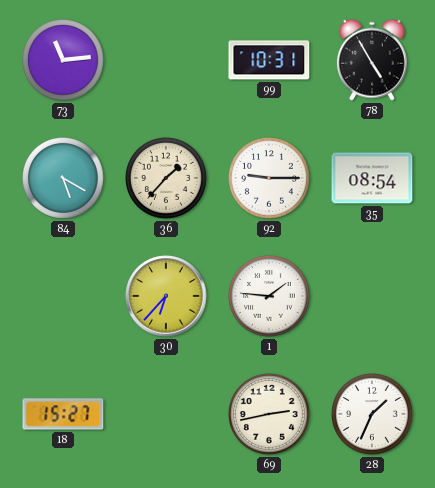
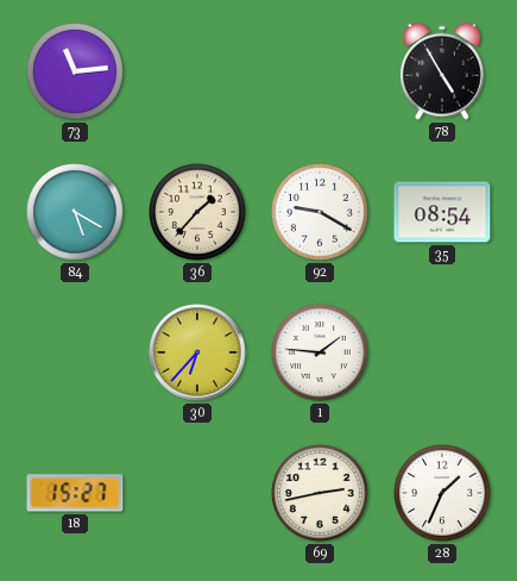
99: 10:31 -> none (269, 60)
92: 9:15 -> 9:20 (321, 213)
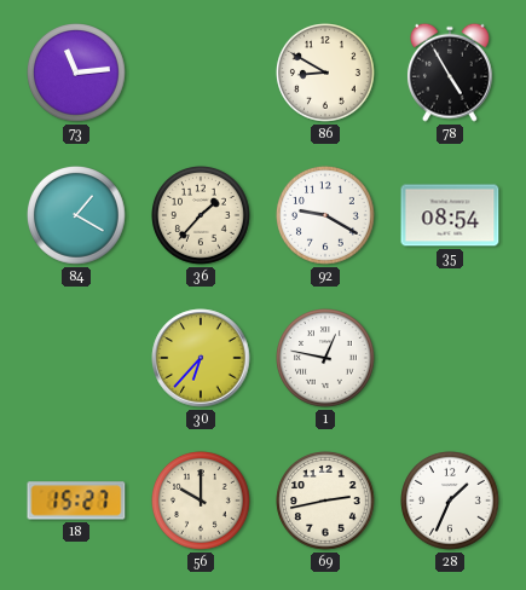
86: none -> 8:50 (326, 74)
84: 5:20 -> 1:20 (77, 216)
1: 1:46 -> 12:47 (326, 359)
56: none -> 10:00 (202, 502)
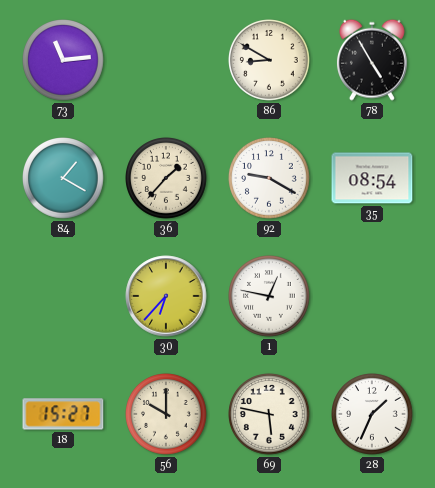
69: 2:43 -> 5:47 (270, 415)
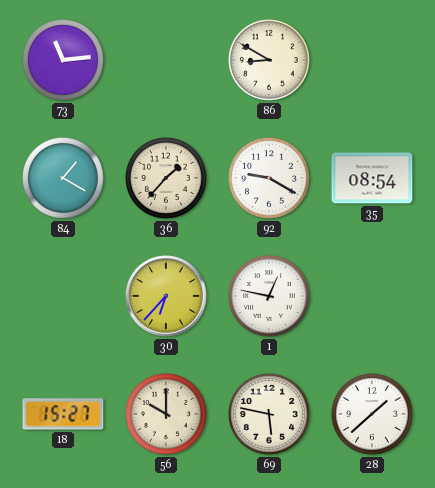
78: 4:55 -> none (372, 60)
28: 1:34 -> 1:38 (373, 415)
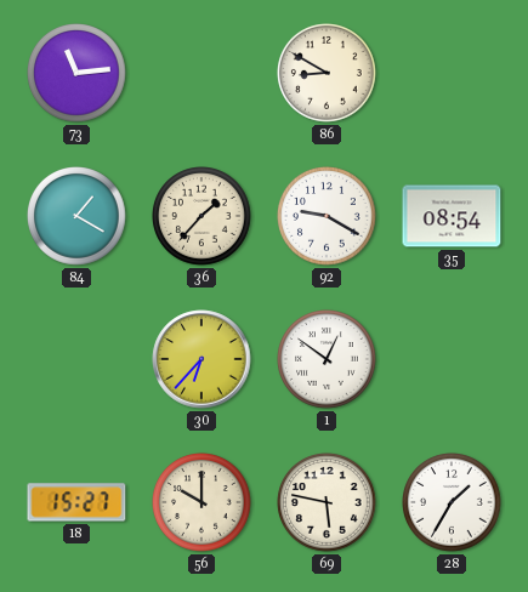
1: 12:47 -> 12:51 (328, 360)
28: 1:38 -> 1:35 (453, 503)
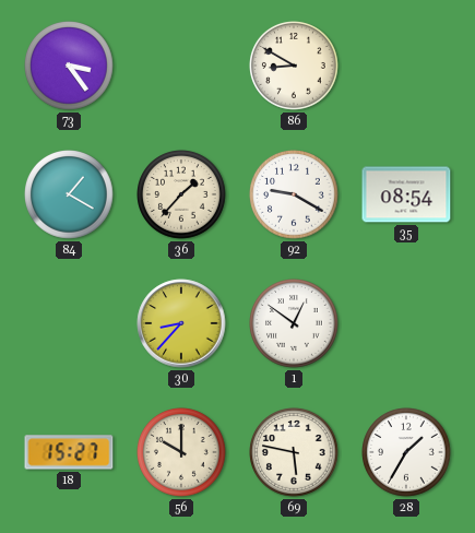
73: 11:14 -> 3:24 (70, 67)
30: 6:37 -> 8:37 (181, 323)
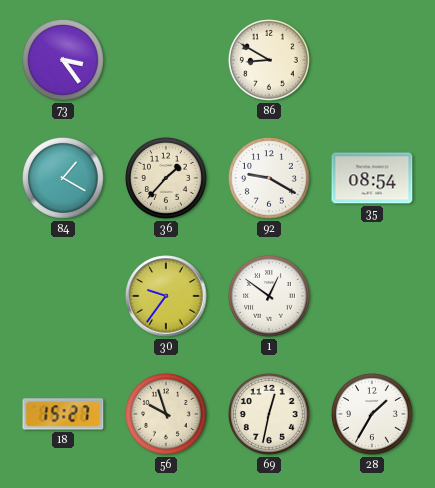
30: 8:37 -> 9:36 (166, 296)
56: 10:00 -> 9:57 (167, 415)
69: 5:47 -> 12:32 (270, 415)
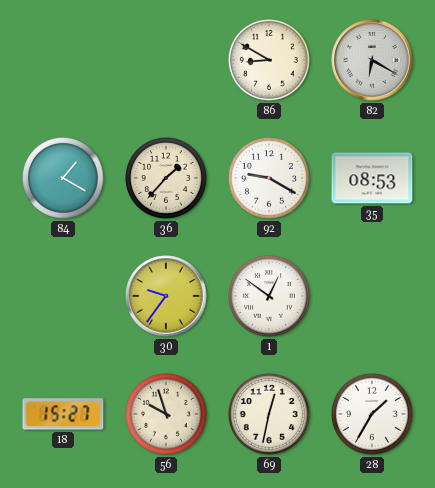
73: 3:24 -> none (64, 61)
82: none -> 6:20 (372, 60)
35: 08:54 -> 08:53 (372, 178)
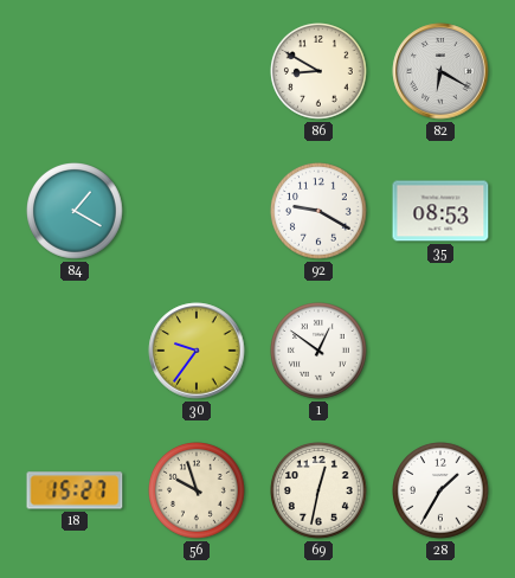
36: 1:37 -> none (167, 179)
